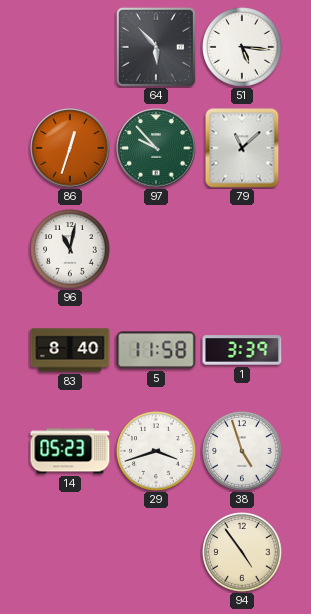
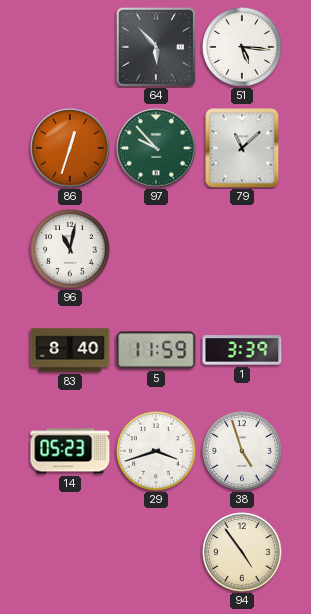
5: 11:58 -> 11:59 (156, 350)
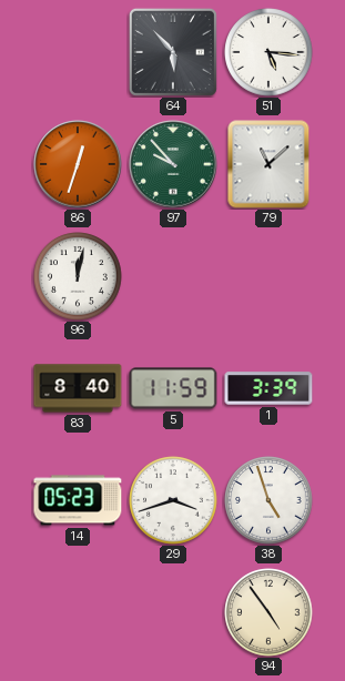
96: 11:02 -> 12:02 (78, 276)
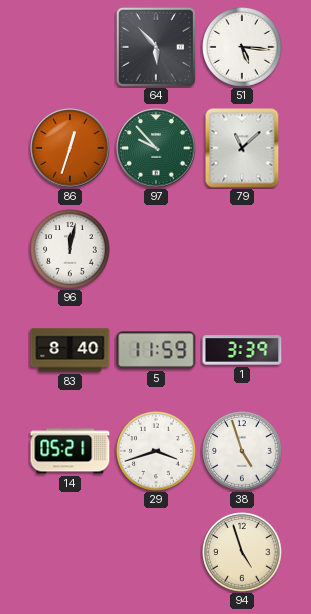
14: 05:23 -> 05:21 (70, 451)
94: 4:54 -> 4:57 (242, 552)
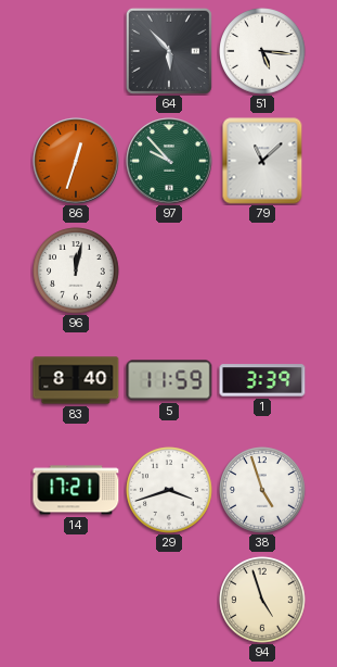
14: 05:21 -> 17:21 (76, 490)
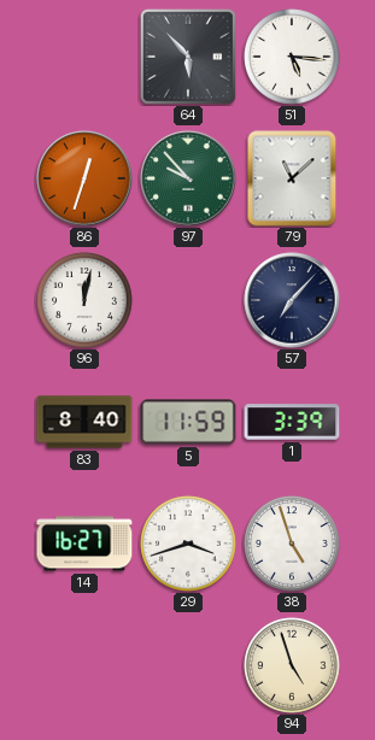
57: none -> 7:07 (292, 300)
14: 17:21 -> 16:27 (84, 544)
